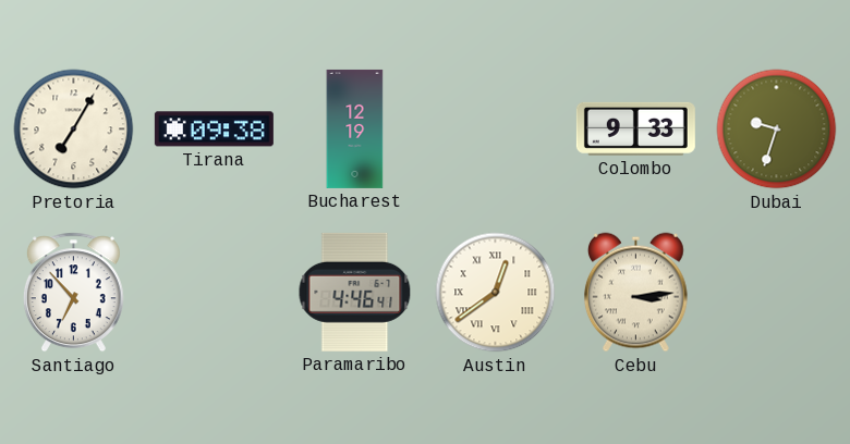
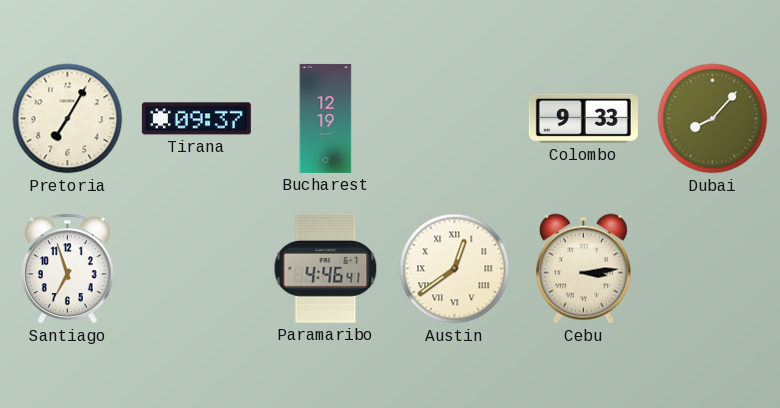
Tirana: 09:38 -> 09:37 (196, 119)
Dubai: 9:33 -> 8:07 (713, 119)
Santiago: 6:53 -> 6:57 (67, 269)
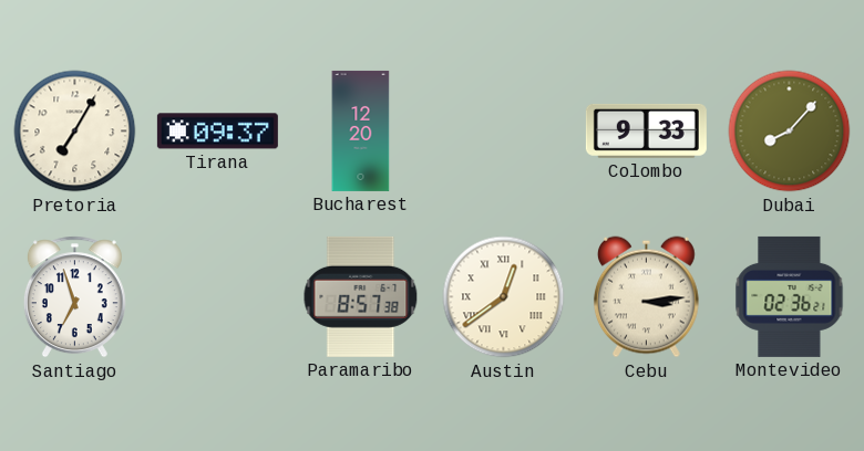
Bucharest: 12:19 -> 12:20 (361, 130)
Paramaribo: 4:46 -> 8:57 (361, 296)
Montevideo: none -> 02:36 (790, 296)
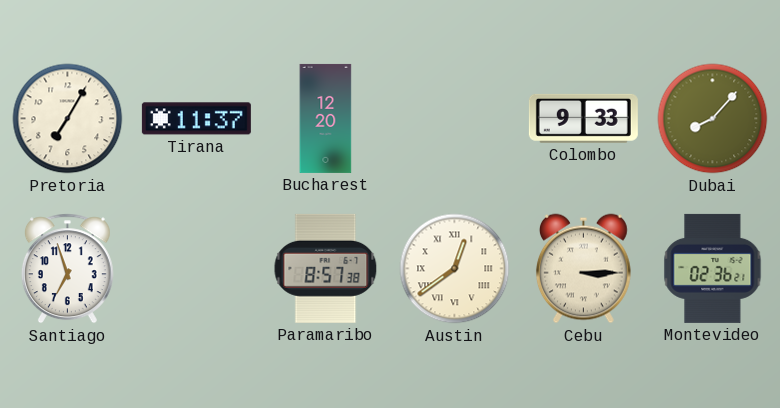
Tirana: 09:37 -> 11:37 (196, 119)
Cebu: 3:14 -> 3:15 (583, 269)
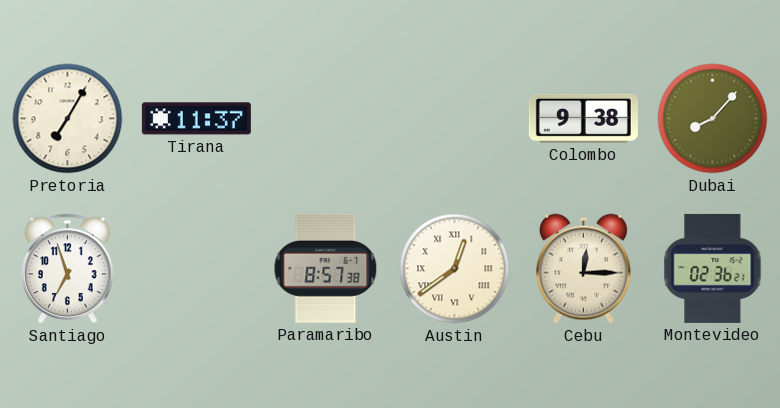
Bucharest: 12:20 -> none (326, 118)
Colombo: 9:33 -> 9:38 (583, 118)
Cebu: 3:15 -> 12:15 (583, 269)
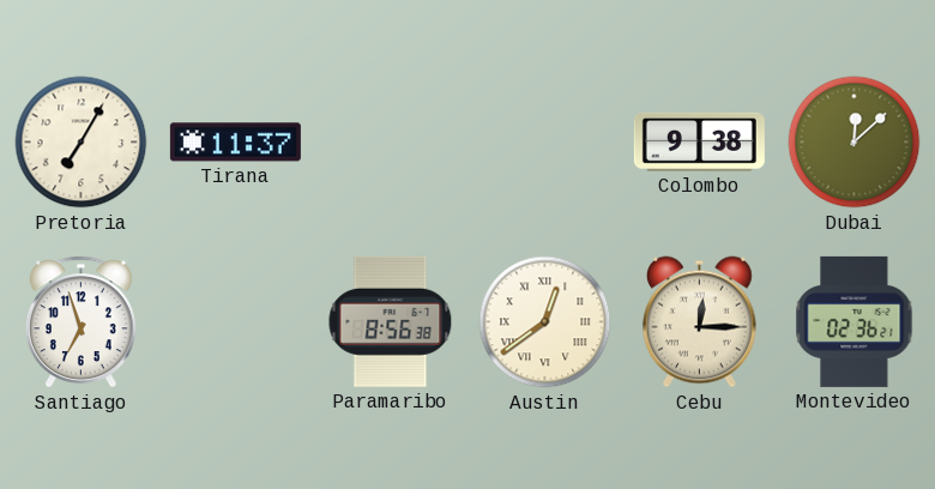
Dubai: 8:07 -> 12:08 (855, 143)
Paramaribo: 8:57 -> 8:56 (391, 321)
